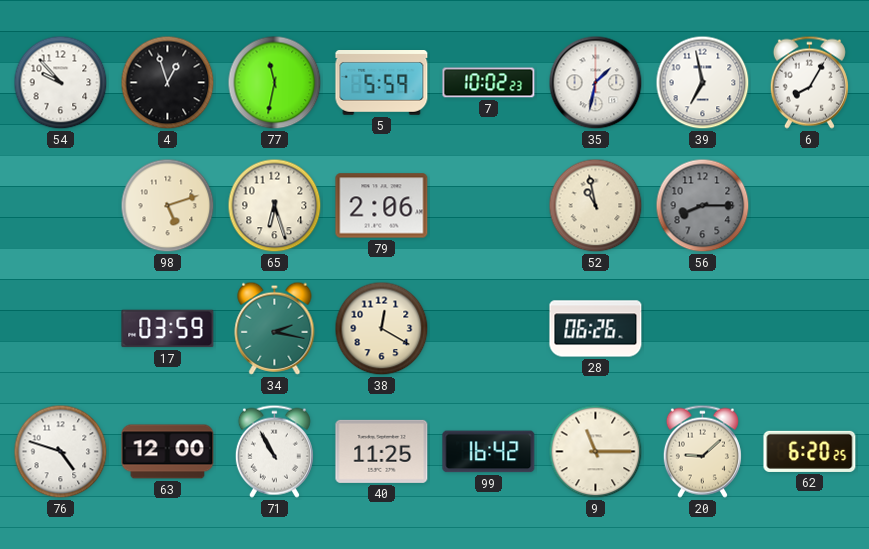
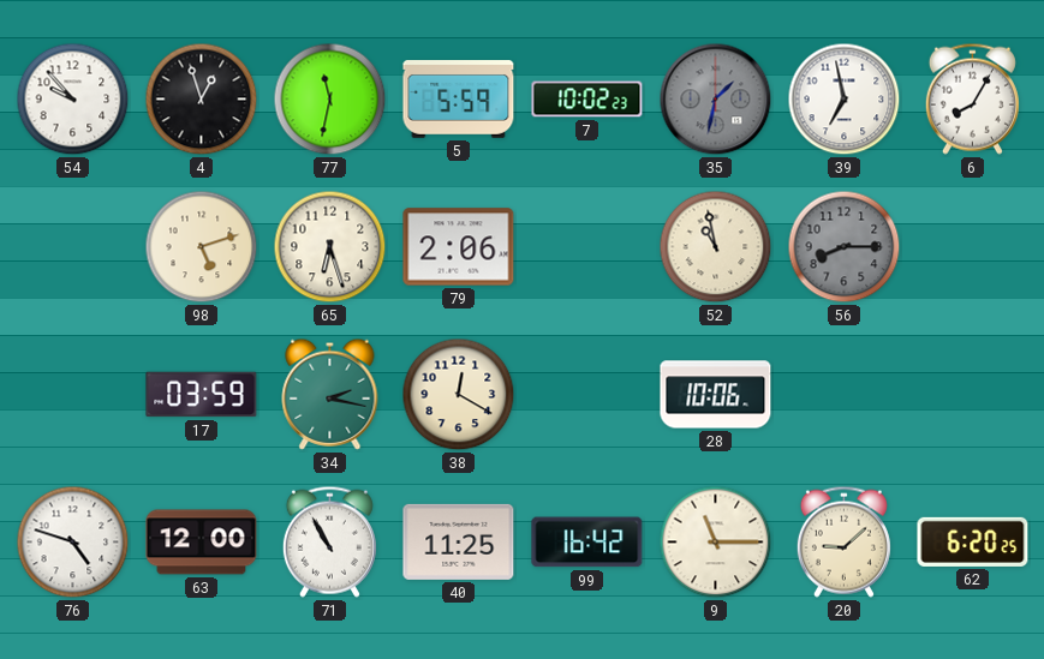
35 dial: white -> grey (716, 100)
28: 06:26 -> 10:06 (716, 395)
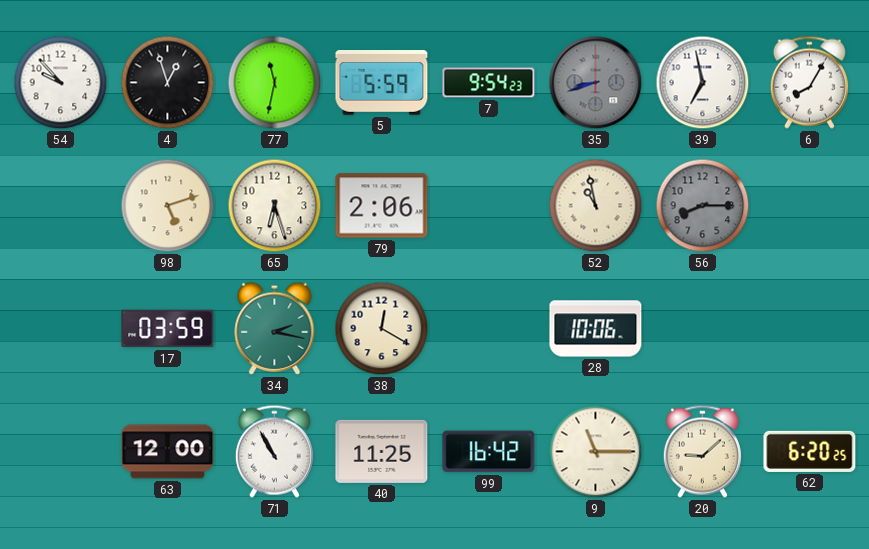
7: 10:02 -> 9:54 (489, 83)
35: 1:32 -> 8:42 (596, 83)
76: 4:48 -> none (73, 543)
